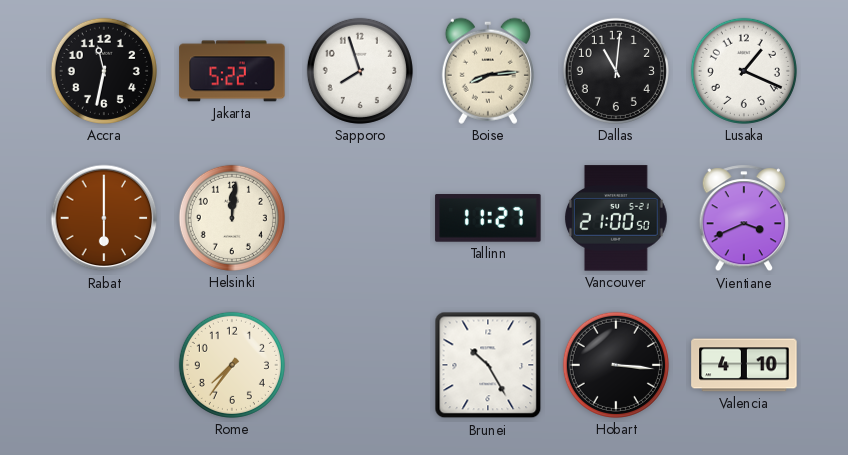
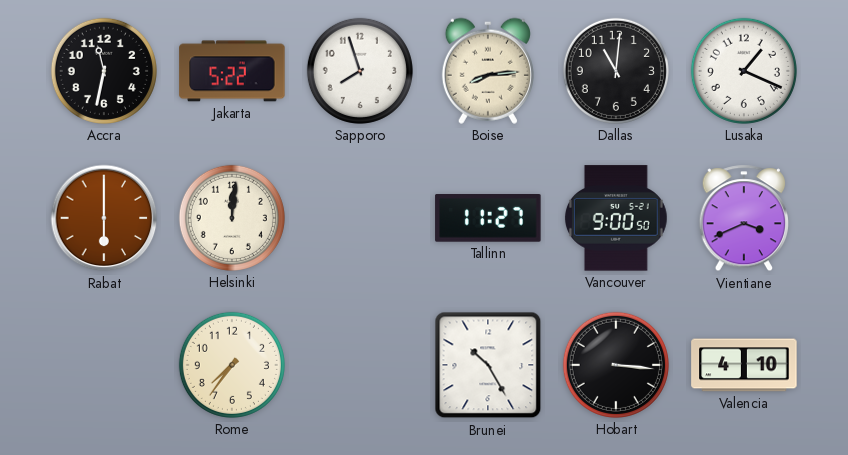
Vancouver: 21:00 -> 9:00 (616, 218)
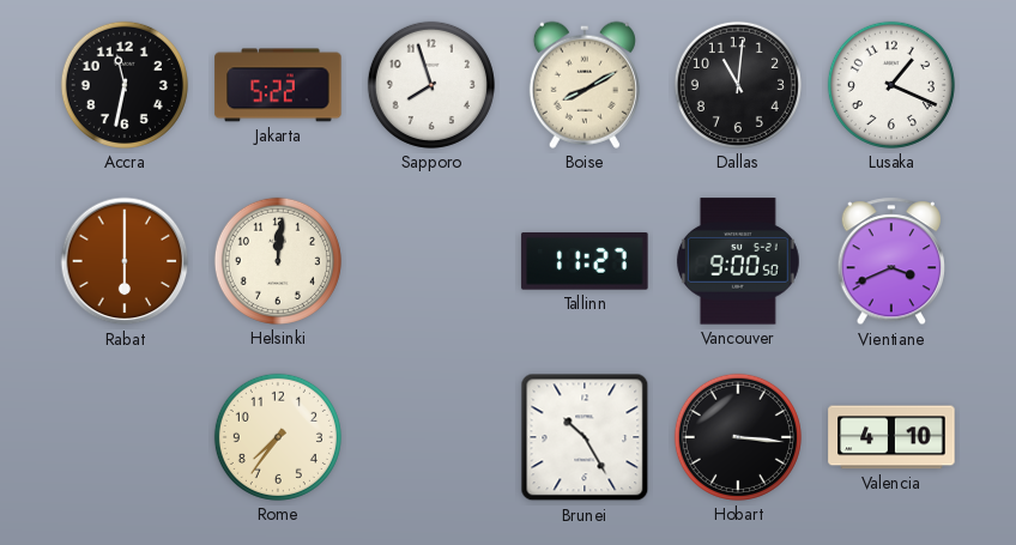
Boise: 8:14 -> 8:10 (585, 85)
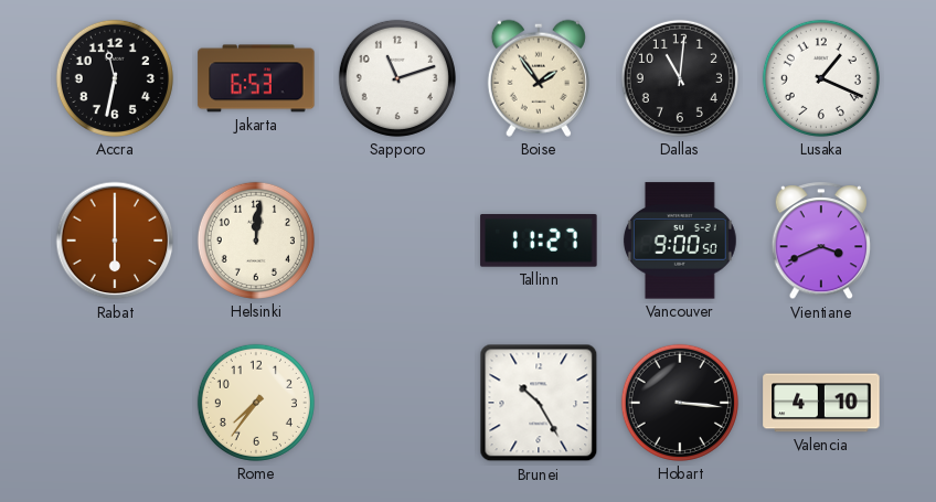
Jakarta: 5:22 -> 6:53 (256, 78)
Sapporo: 7:57 -> 11:12 (397, 78)
Boise: 8:10 -> 1:54 (539, 78)
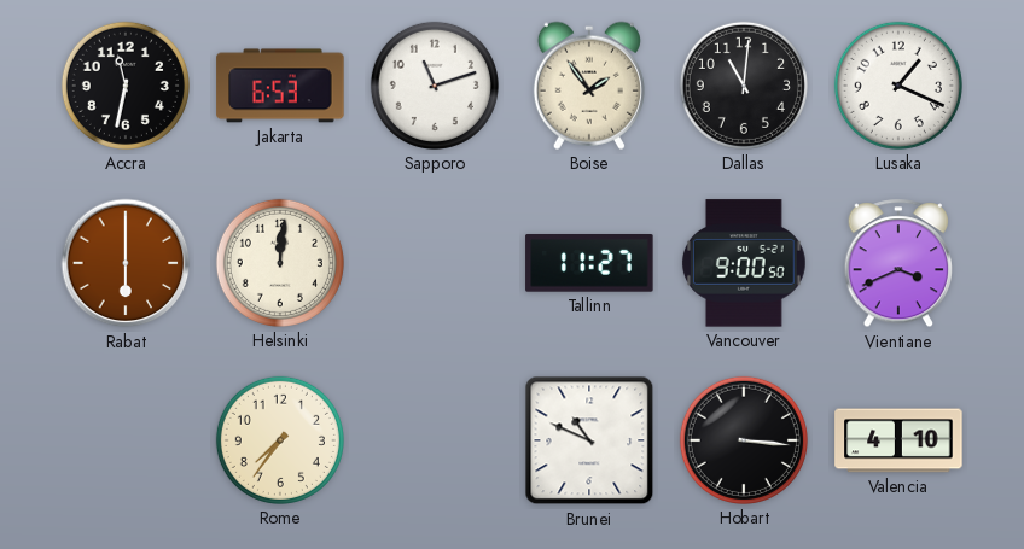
Brunei: 10:25 -> 10:49 (589, 440)
